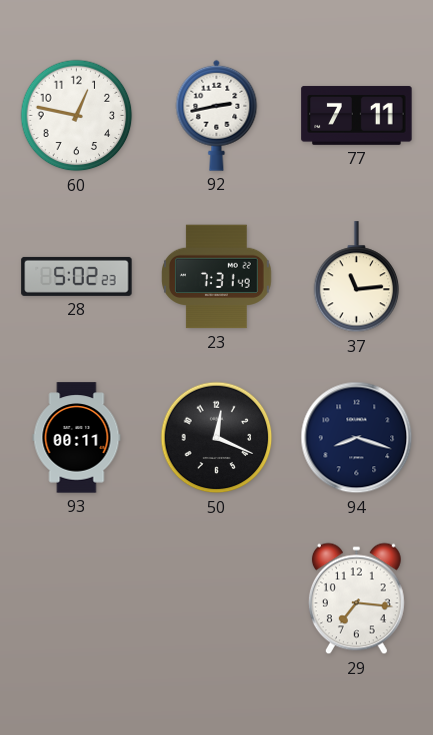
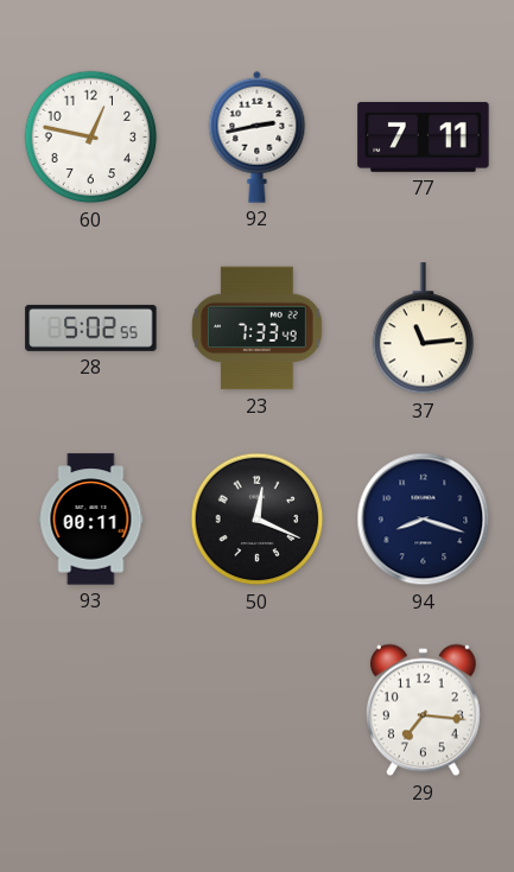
28: 5:02:23 -> 5:02:55 (91, 327)
23: 7:31 -> 7:33 (258, 329)
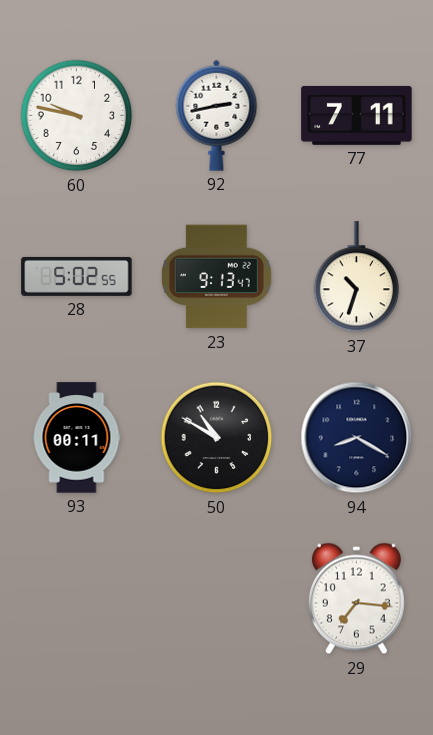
60: 12:47 -> 9:47 (77, 116)
23: 7:33 -> 9:13 (217, 277)
37: 11:14 -> 10:33 (357, 277)
50: 12:19 -> 10:50 (217, 438)
94: 8:18 -> 8:20 (357, 438)
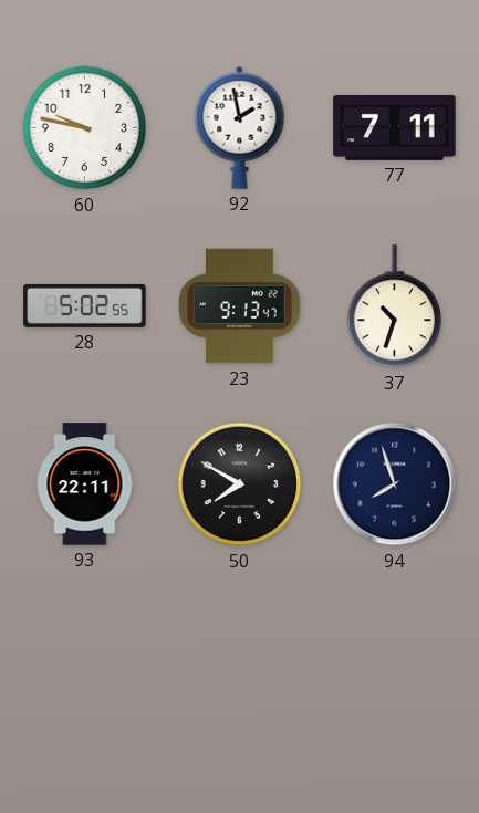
92: 2:43 -> 1:58 (240, 127)
93: 00:11 -> 22:11 (85, 484)
50: 10:50 -> 7:50 (240, 484)
94: 8:20 -> 7:57 (395, 484)
29: 7:16 -> none (356, 599)
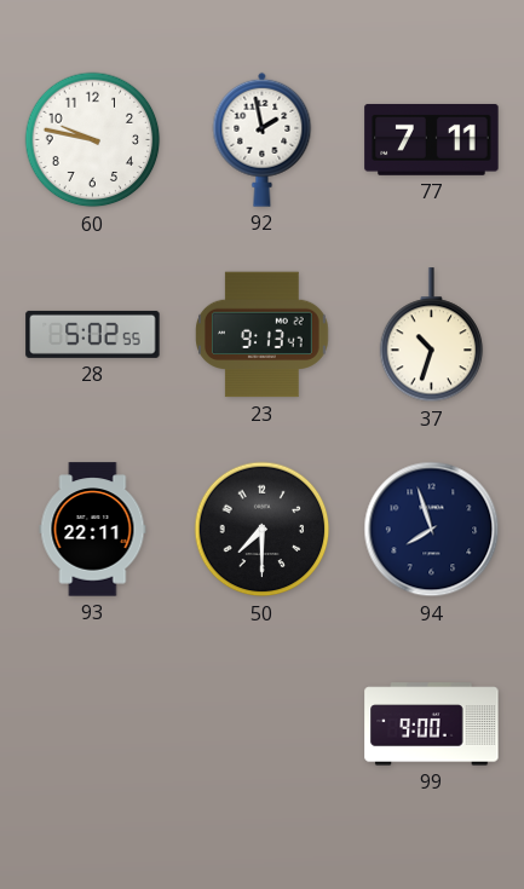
50: 7:50 -> 7:30 (263, 530)
99: none -> 9:00 (432, 725)
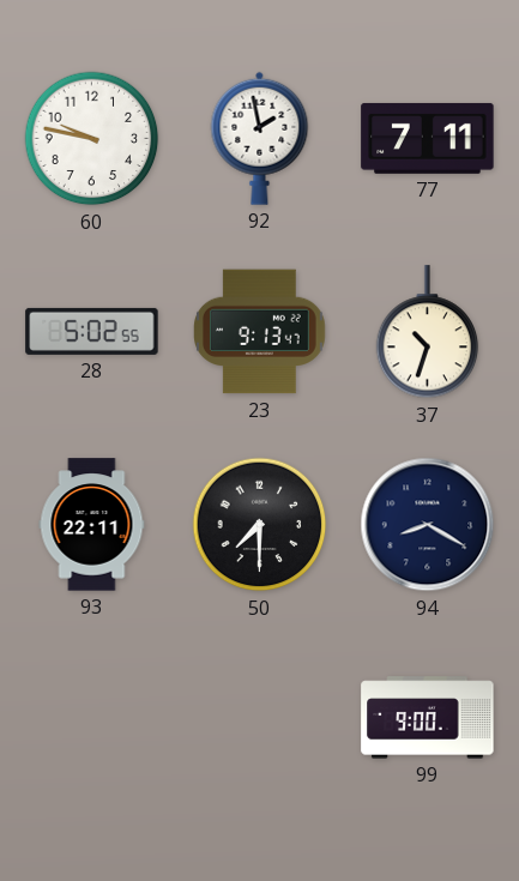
94: 7:57 -> 8:20 (428, 525)
